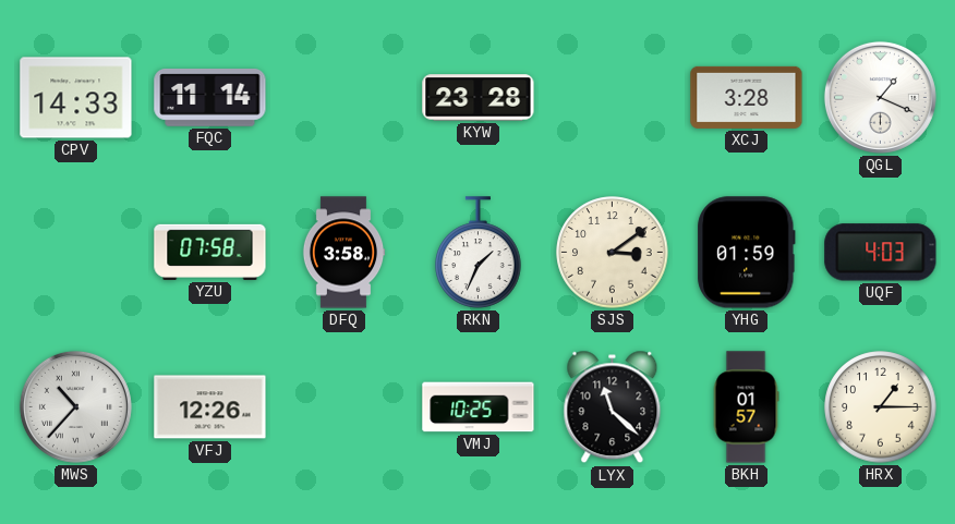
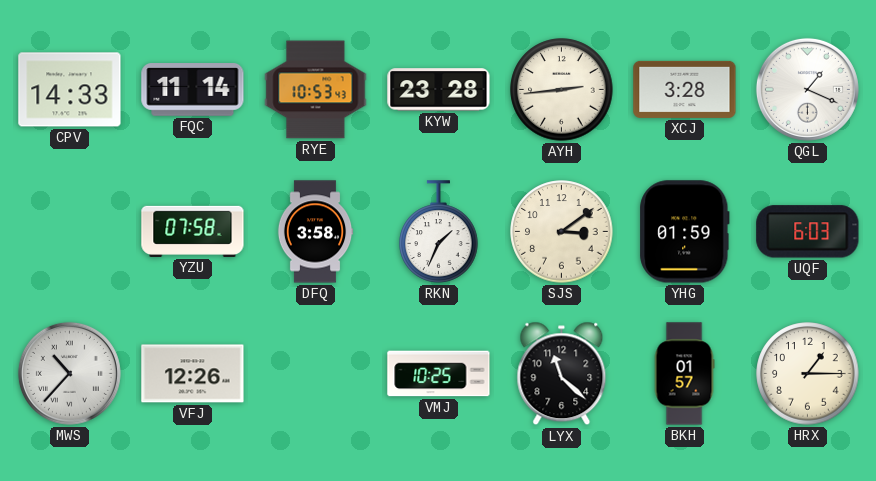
RYE: none -> 10:53 (316, 90)
AYH: none -> 2:44 (562, 90)
UQF: 4:03 -> 6:03 (808, 232)
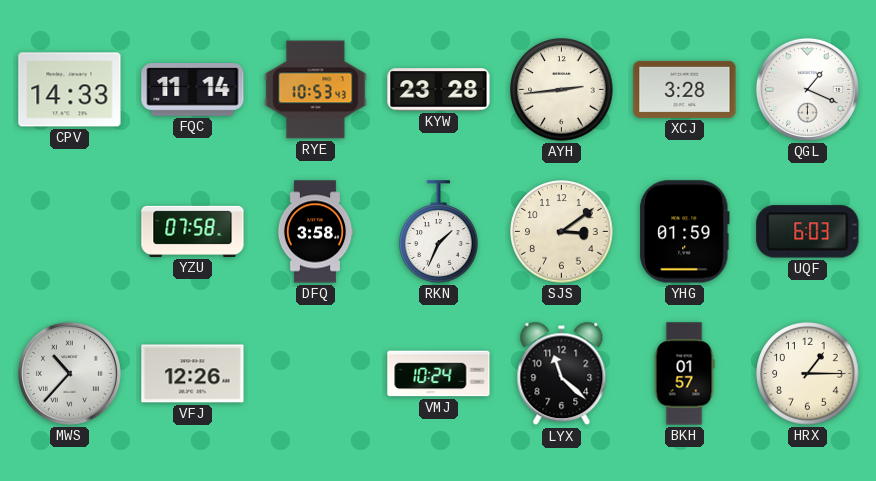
VMJ: 10:25 -> 10:24 (439, 374)
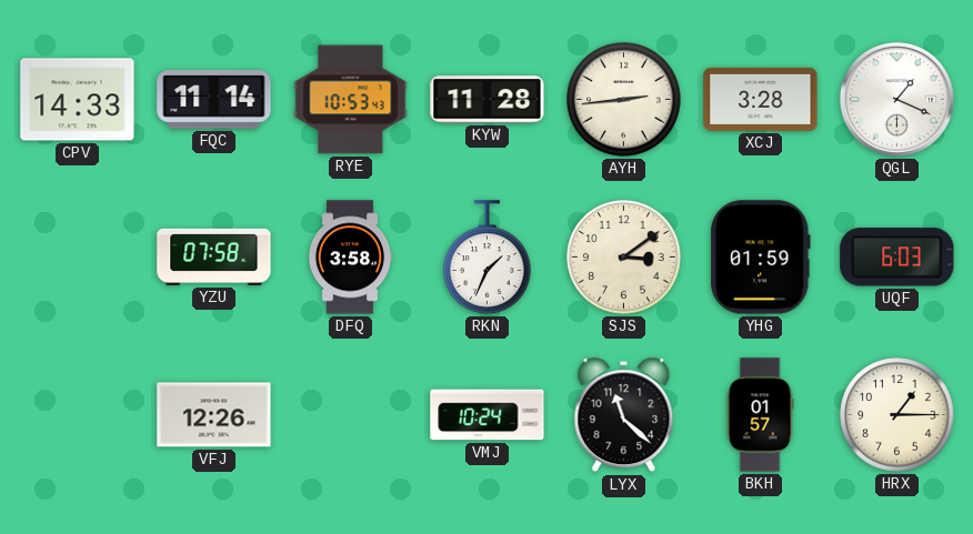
KYW: 23:28 -> 11:28 (488, 100)
MWS: 10:37 -> none (69, 373)
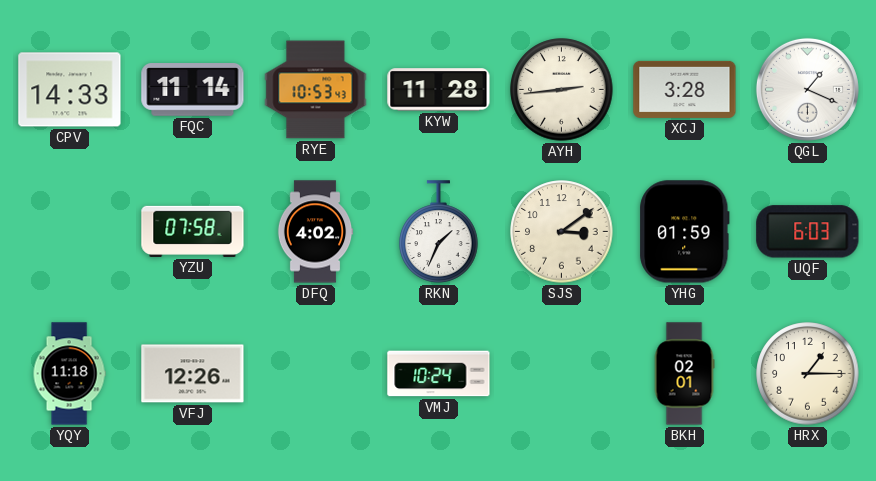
DFQ: 3:58 -> 4:02 (315, 232)
YQY: none -> 11:18 (69, 374)
LYX: 11:22 -> none (624, 415)
BKH: 01:57 -> 02:01 (684, 374)
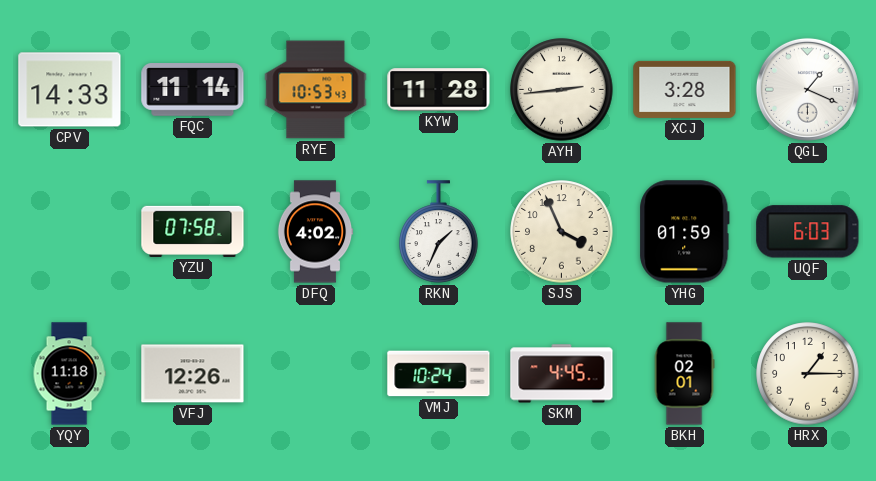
SJS: 3:09 -> 3:56 (562, 232)
SKM: none -> 4:45 (562, 374)
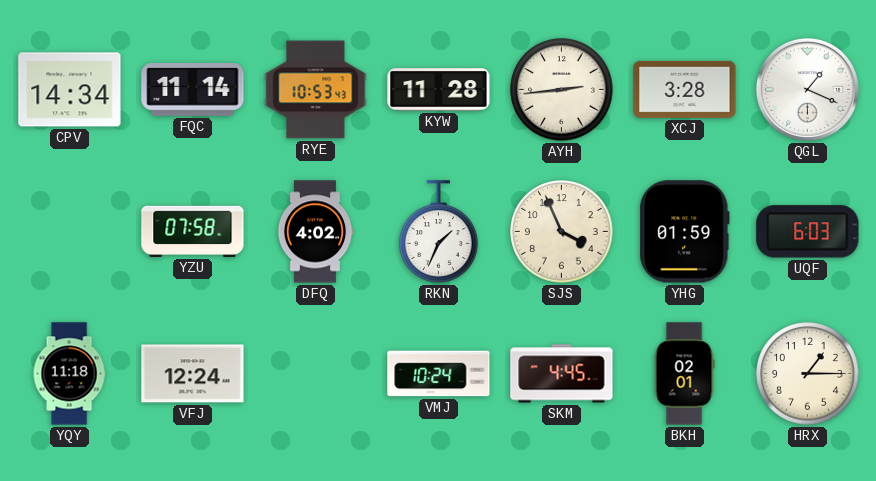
CPV: 14:33 -> 14:34 (70, 90)
VFJ: 12:26 -> 12:24 (193, 374)
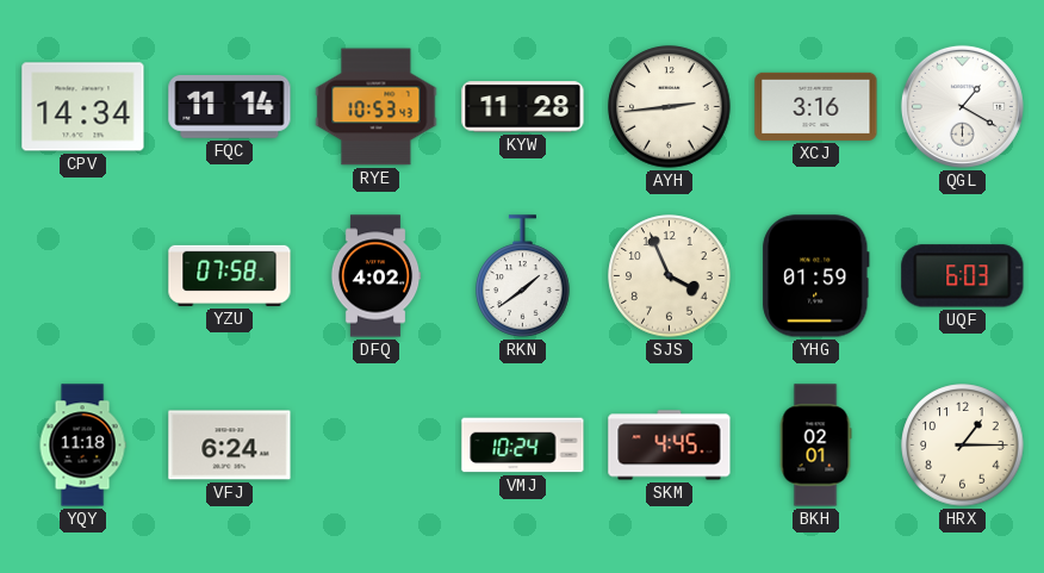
XCJ: 3:28 -> 3:16 (816, 106)
QGL: 1:19 -> 1:20 (962, 106)
RKN: 1:34 -> 1:39 (523, 276)
VFJ: 12:24 -> 6:24 (230, 446)
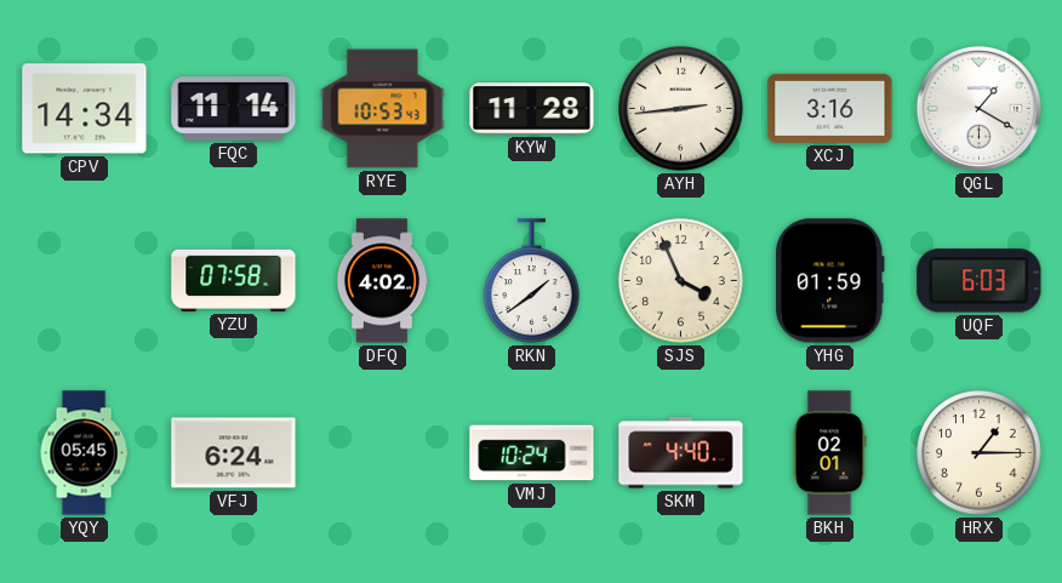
YQY: 11:18 -> 05:45 (84, 453)
SKM: 4:45 -> 4:40 (681, 453)
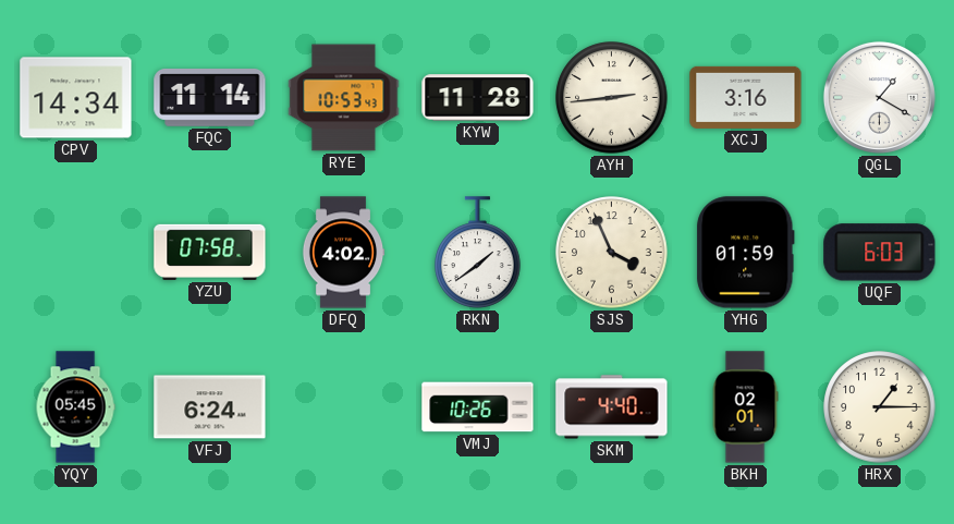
VMJ: 10:24 -> 10:26 (478, 407)
